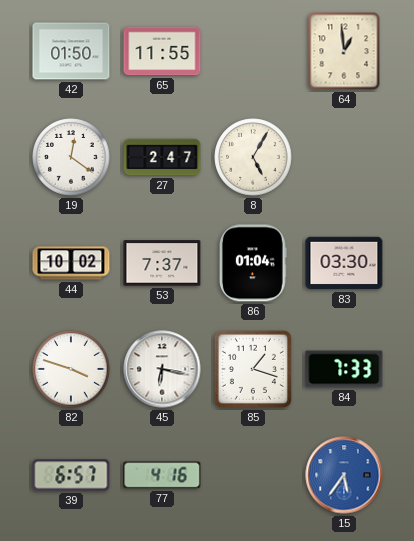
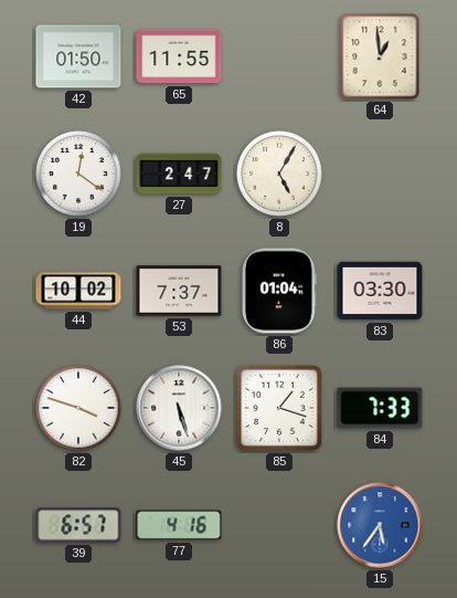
45: 6:17 -> 5:27 (179, 408)
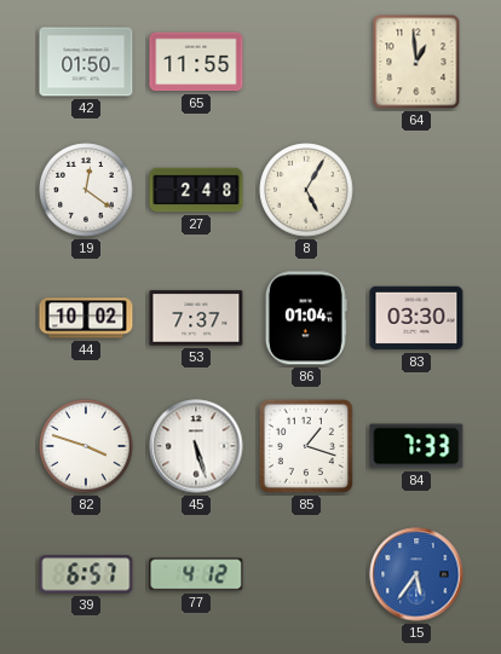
27: 2:47 -> 2:48 (196, 190)
77: 4:16 -> 4:12 (196, 574)
